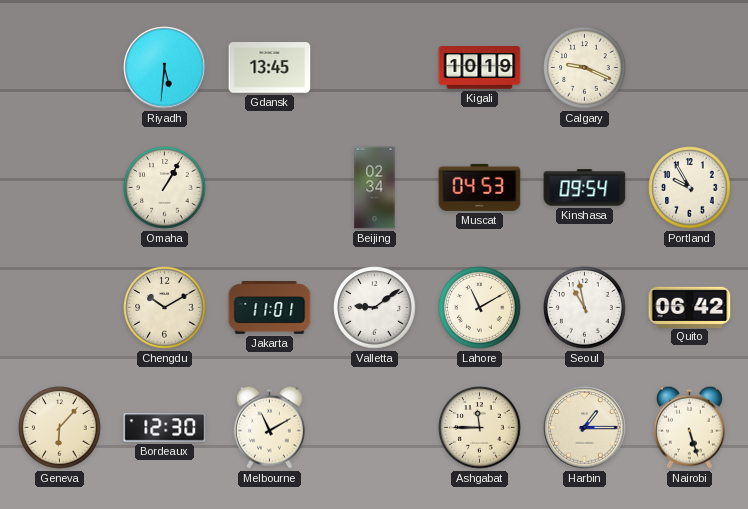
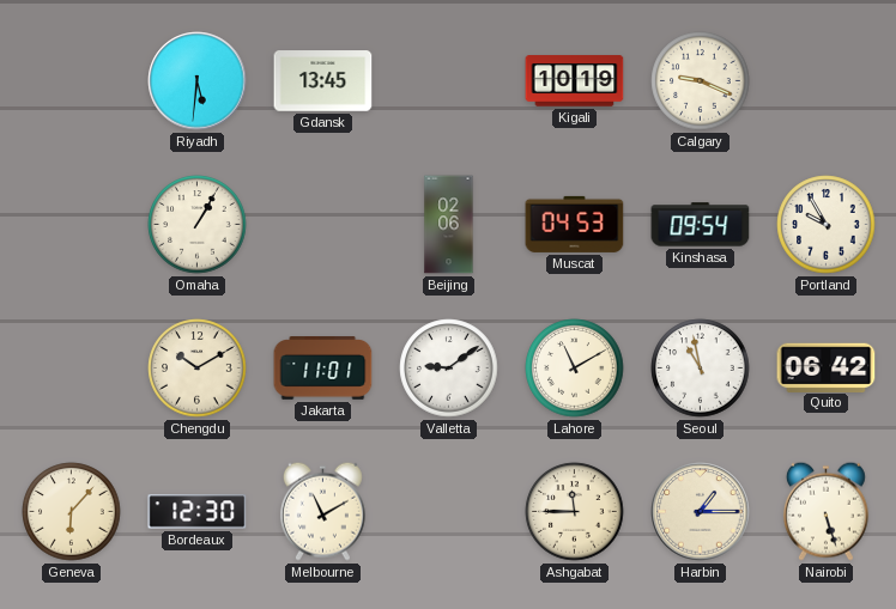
Beijing: 02:34 -> 02:06 (449, 225)
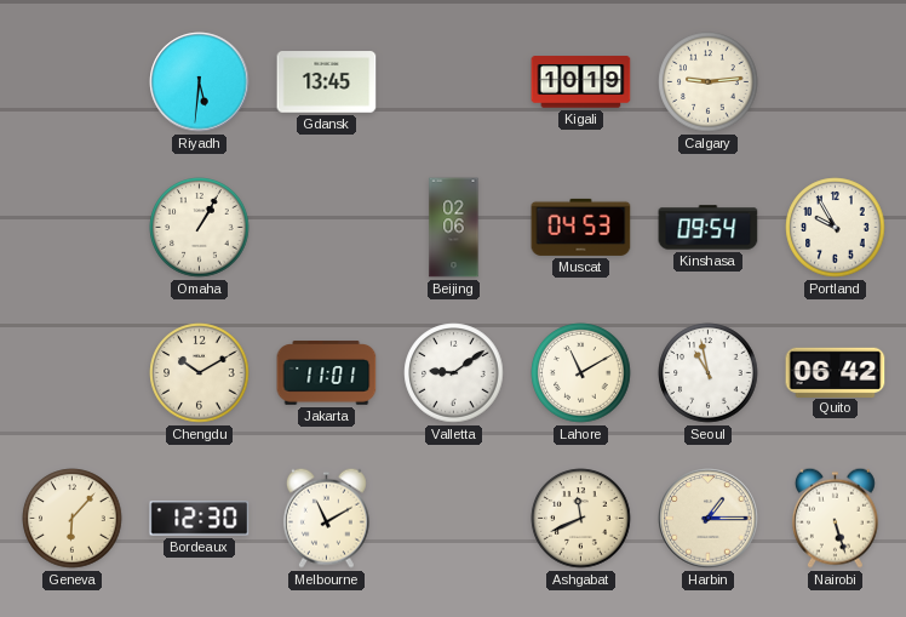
Calgary: 9:19 -> 9:14 (709, 82)
Ashgabat: 11:45 -> 11:41 (581, 519)
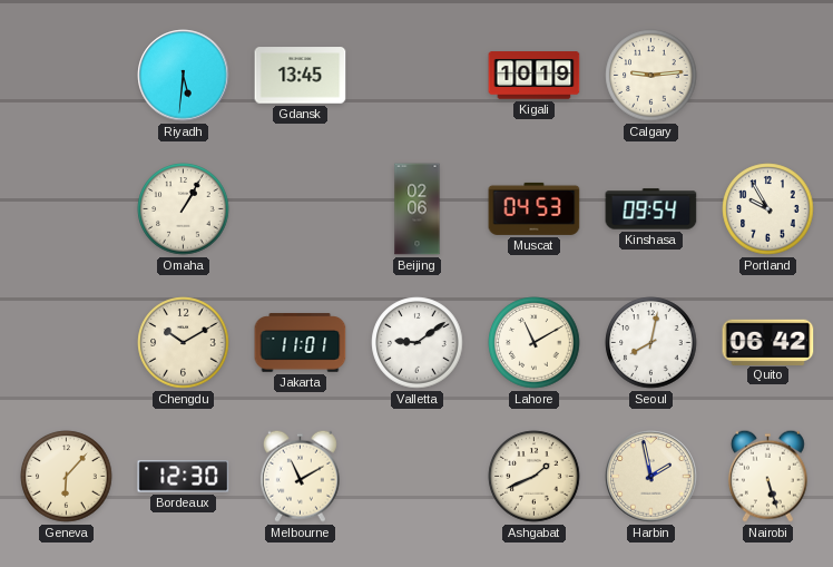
Seoul: 10:58 -> 8:02 (651, 343)
Ashgabat: 11:41 -> 1:41 (535, 477)
Harbin: 1:15 -> 1:58 (651, 477)
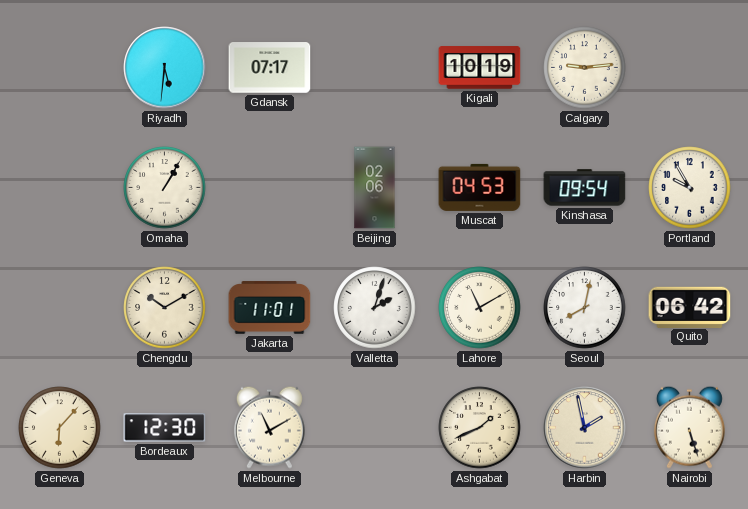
Gdansk: 13:45 -> 07:17 (270, 68)
Valletta: 9:09 -> 2:03 (375, 308)
